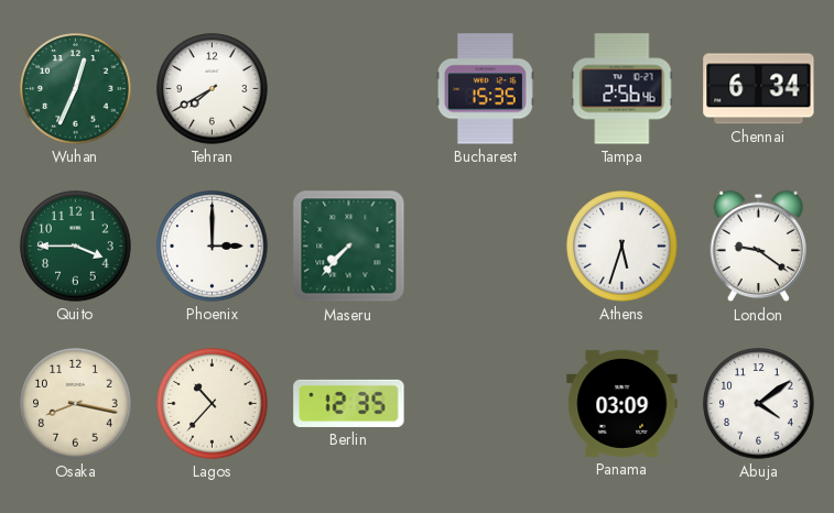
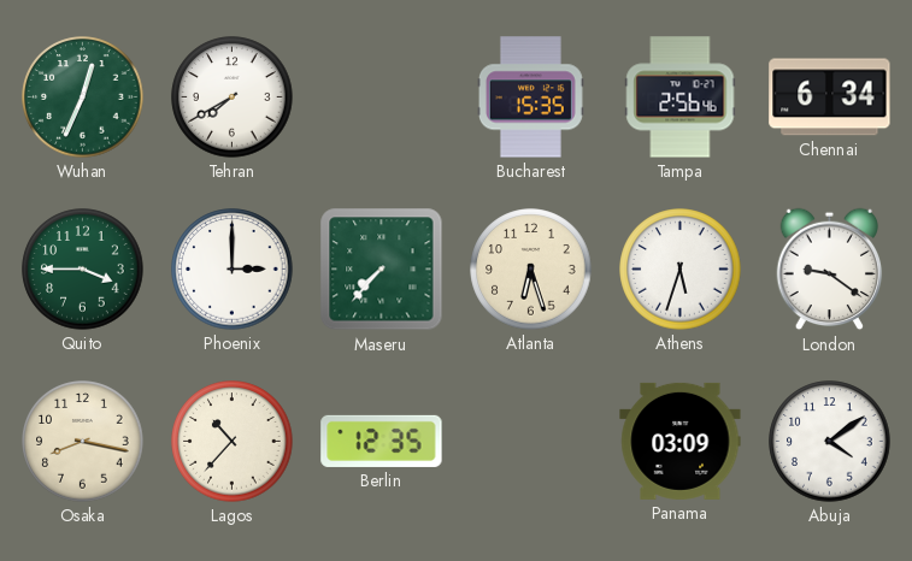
Atlanta: none -> 6:27 (531, 270)
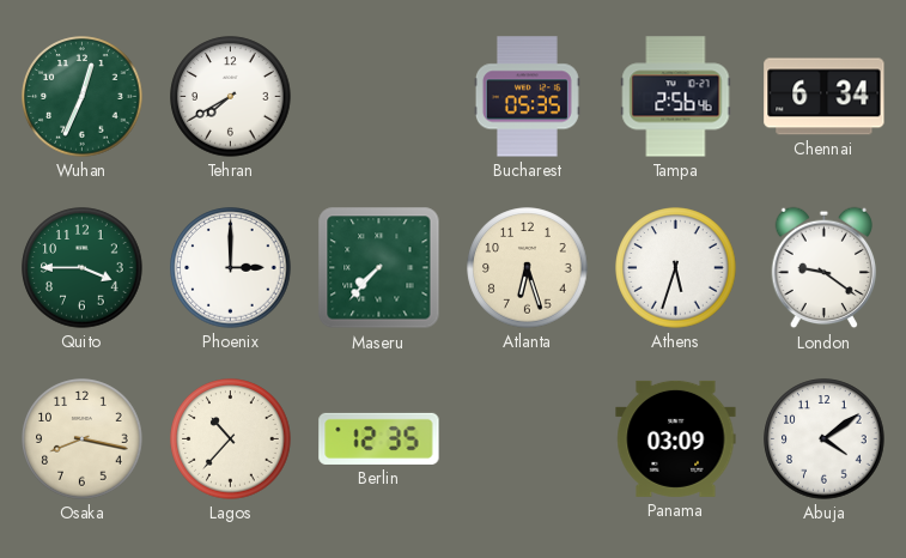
Bucharest: 15:35 -> 05:35 (527, 97)
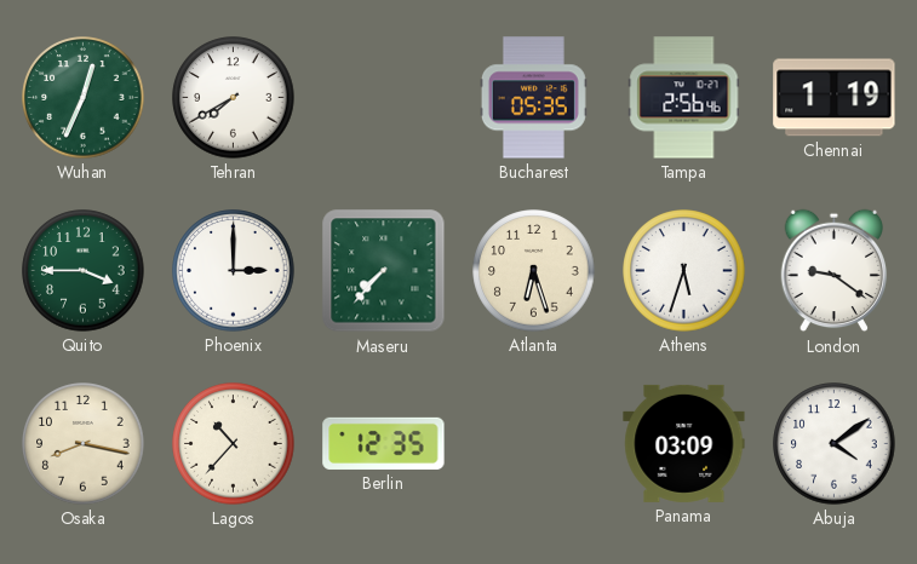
Chennai: 6:34 -> 1:19 (835, 98)
